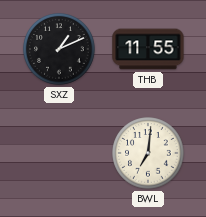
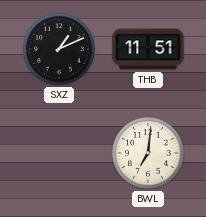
THB: 11:55 -> 11:51 (148, 49)
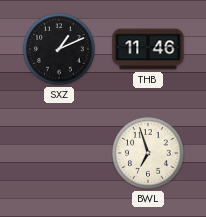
THB: 11:51 -> 11:46 (148, 49)
BWL: 7:01 -> 6:57 (148, 153)
